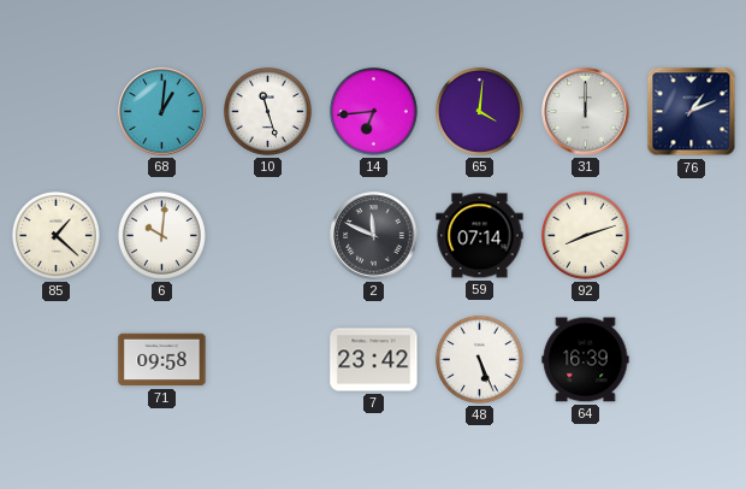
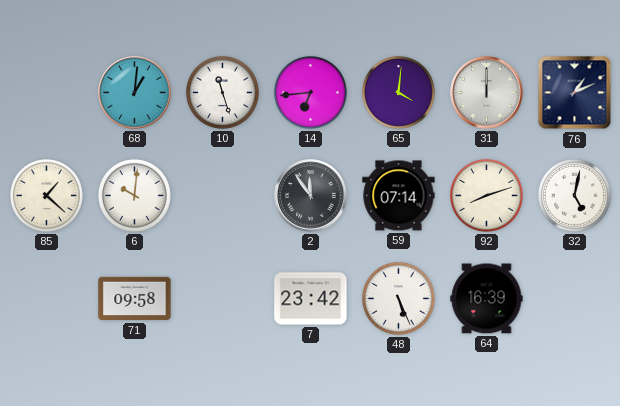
2: 11:49 -> 11:54 (311, 196)
32: none -> 5:02 (574, 195)
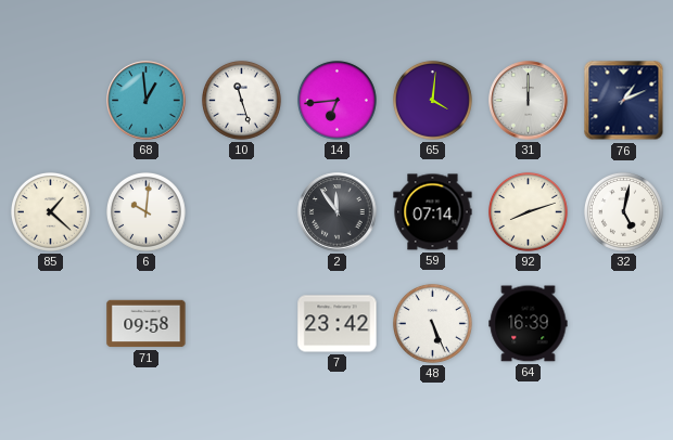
68: 1:01 -> 12:59 (147, 101)
